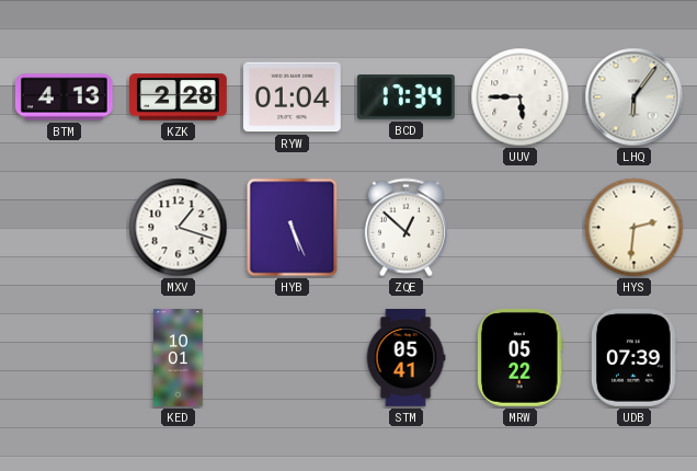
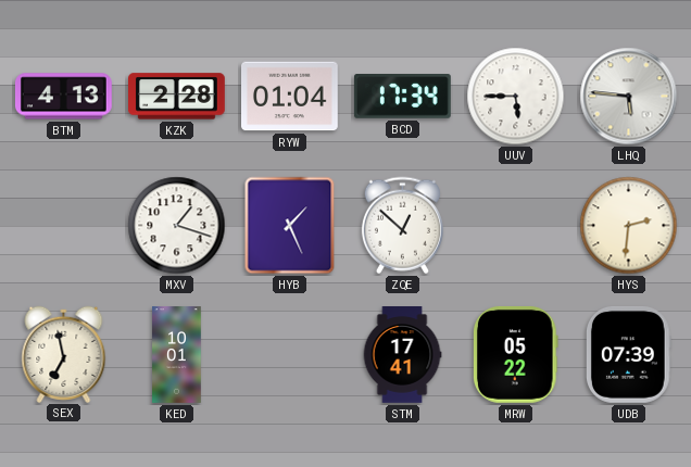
LHQ: 6:06 -> 5:46 (629, 97)
HYB: 5:26 -> 1:26 (290, 226)
SEX: none -> 6:58 (64, 354)
STM: 05:41 -> 17:41 (402, 355)
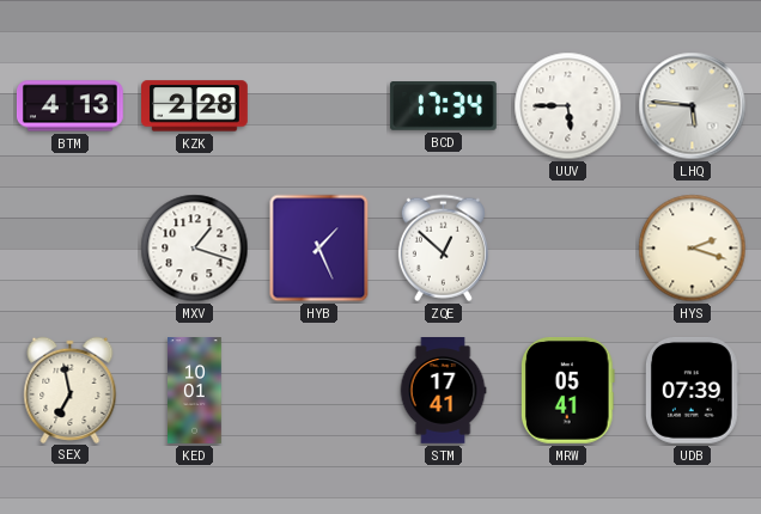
RYW: 01:04 -> none (290, 97)
HYS: 2:31 -> 2:18 (693, 249)
MRW: 05:22 -> 05:41 (568, 390)
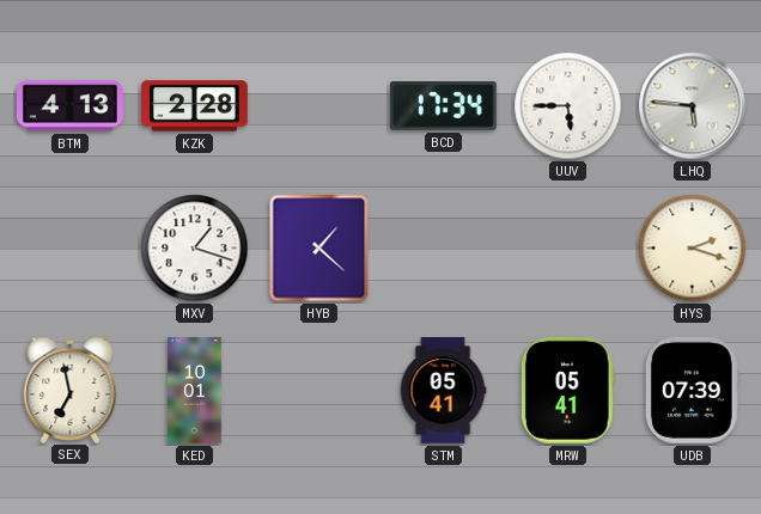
HYB: 1:26 -> 1:22 (319, 249)
ZQE: 12:52 -> none (443, 249)
STM: 17:41 -> 05:41 (443, 391)
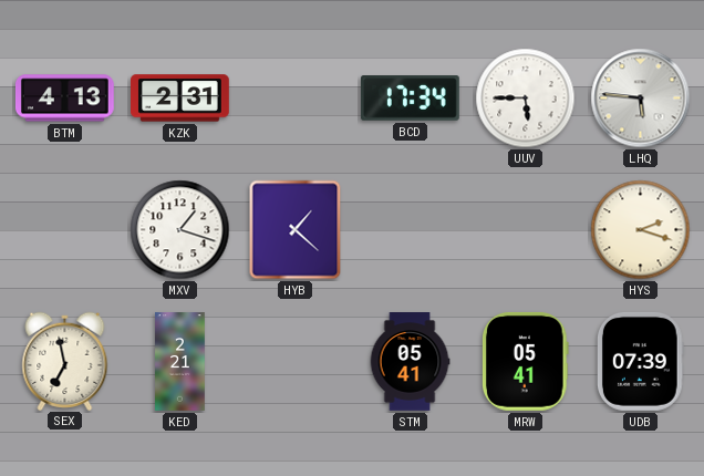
KZK: 2:28 -> 2:31 (180, 99)
KED: 10:01 -> 2:21 (180, 362)
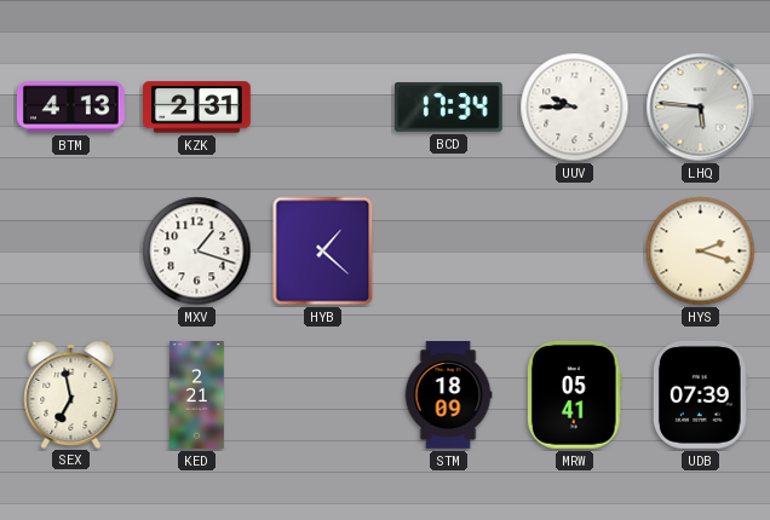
UUV: 5:45 -> 9:45 (575, 108)
STM: 05:41 -> 18:09 (448, 395)
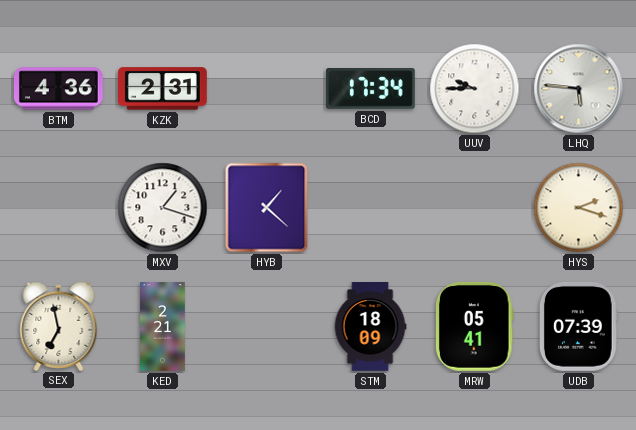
BTM: 4:13 -> 4:36 (58, 89)
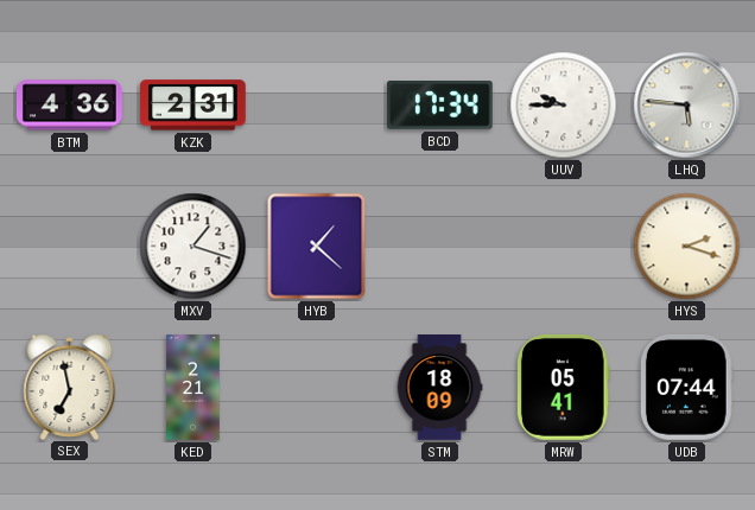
UDB: 07:39 -> 07:44 (686, 388)
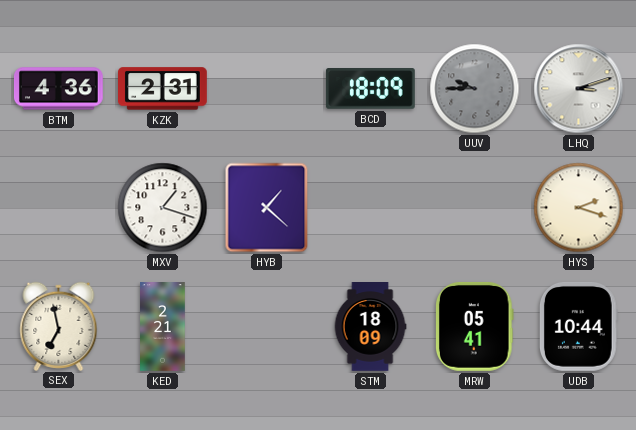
BCD: 17:34 -> 18:09 (370, 89)
UUV dial: white -> grey (475, 89)
LHQ: 5:46 -> 3:12 (579, 89)
UDB: 07:44 -> 10:44 (578, 327)
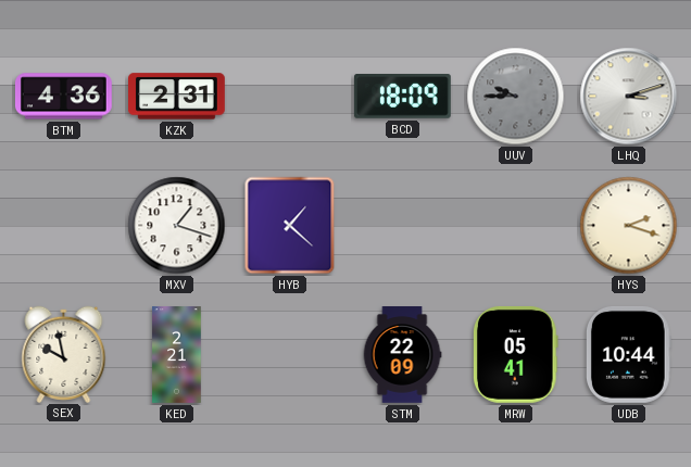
SEX: 6:58 -> 9:58 (64, 354)
STM: 18:09 -> 22:09 (402, 355)
